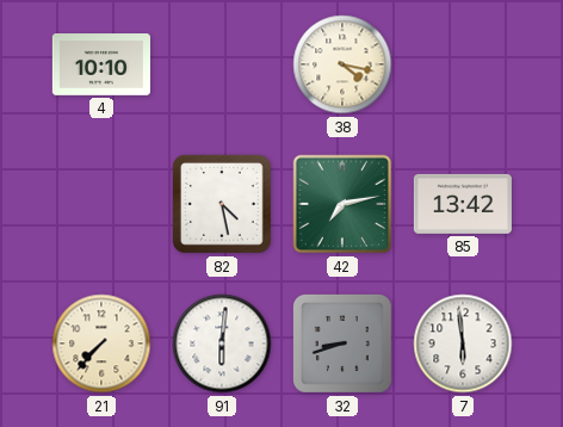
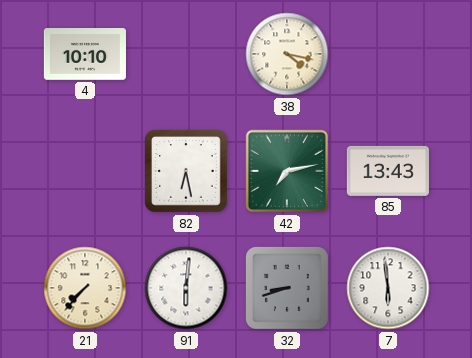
82: 4:28 -> 6:28 (187, 172)
85: 13:42 -> 13:43 (388, 171)
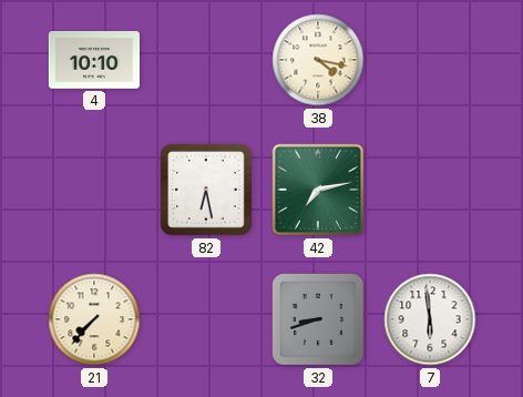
85: 13:43 -> none (388, 171)
91: 6:01 -> none (186, 288)
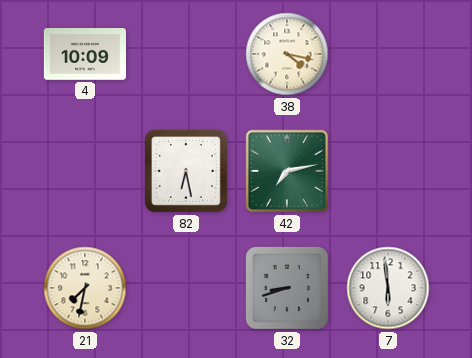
4: 10:10 -> 10:09 (85, 55)
21: 7:37 -> 7:32 (85, 288)
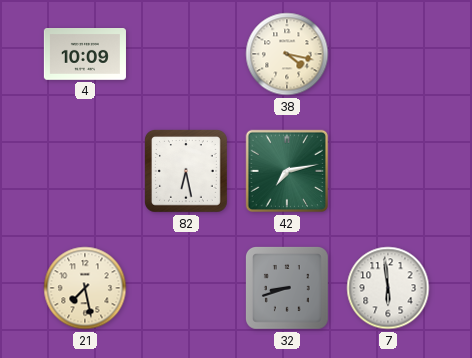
21: 7:32 -> 7:28 (85, 288)
